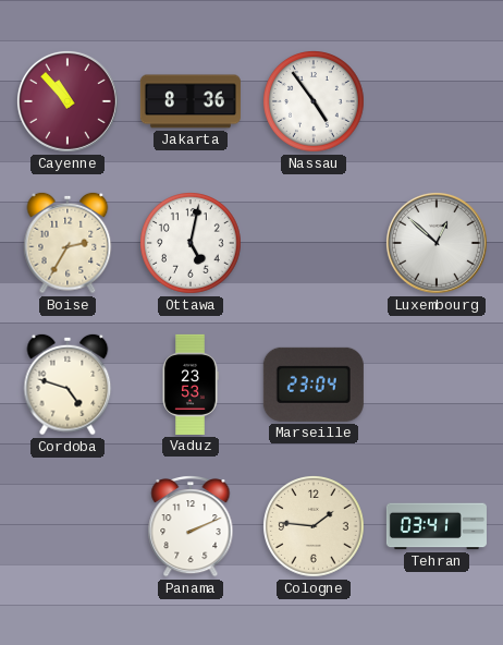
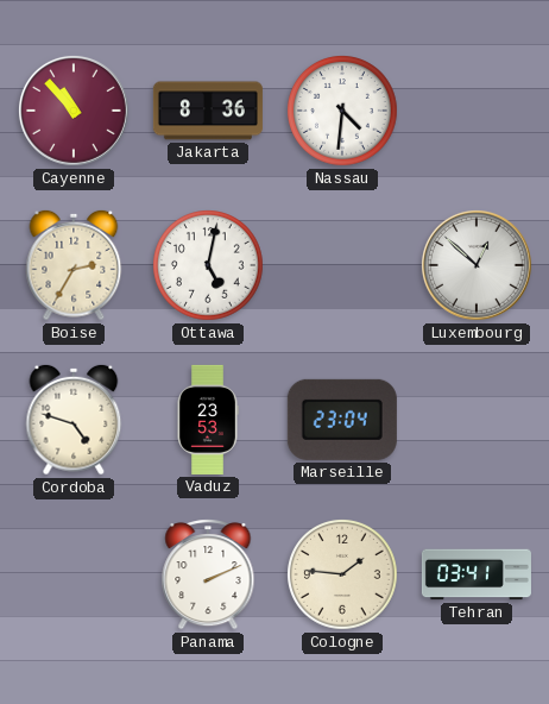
Nassau: 4:54 -> 4:31 (343, 112)
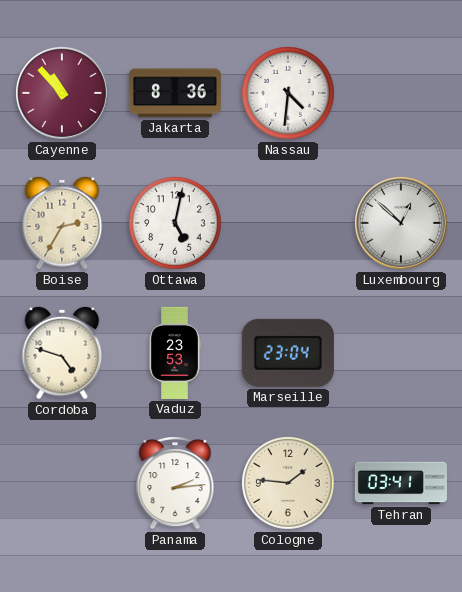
Panama: 2:11 -> 2:14 (175, 484)
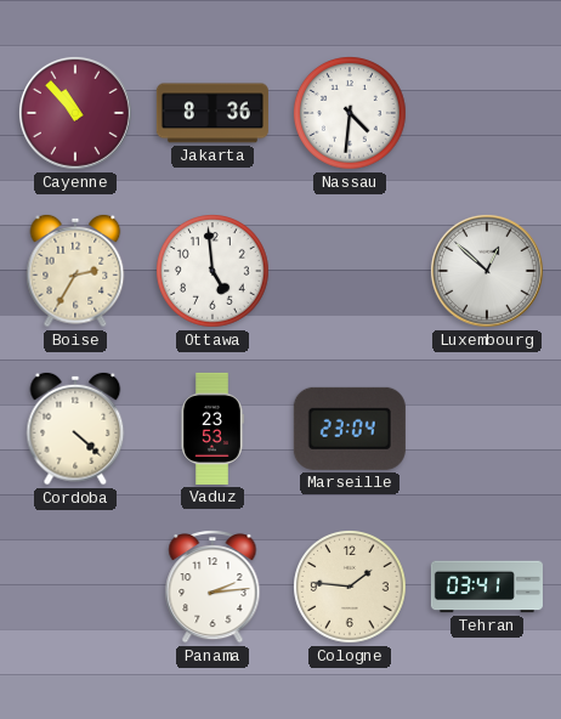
Ottawa: 5:02 -> 4:59 (214, 272)
Cordoba: 4:48 -> 4:22 (75, 429)
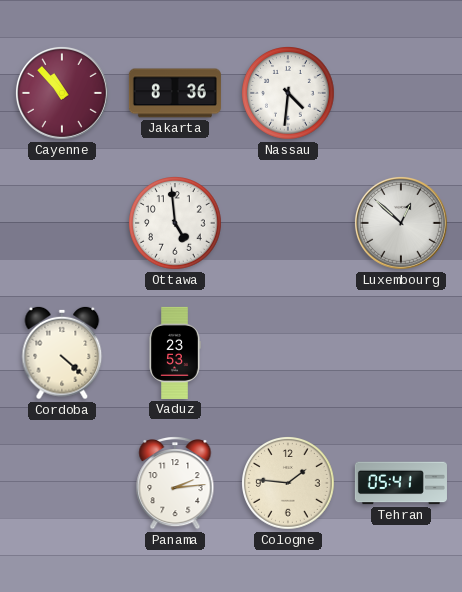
Boise: 2:35 -> none (75, 271)
Marseille: 23:04 -> none (350, 429)
Tehran: 03:41 -> 05:41 (401, 483)
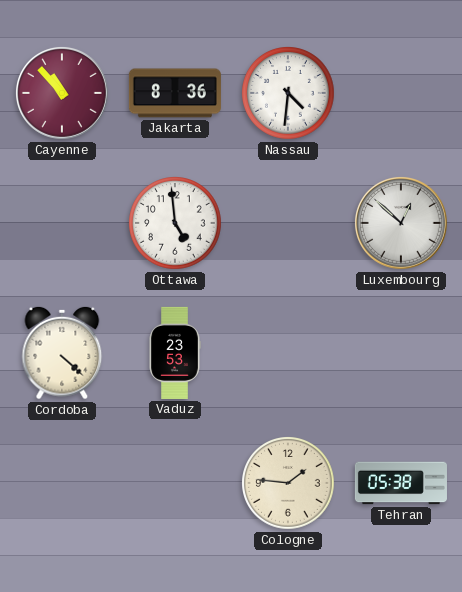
Panama: 2:14 -> none (175, 484)
Tehran: 05:41 -> 05:38 (401, 483)
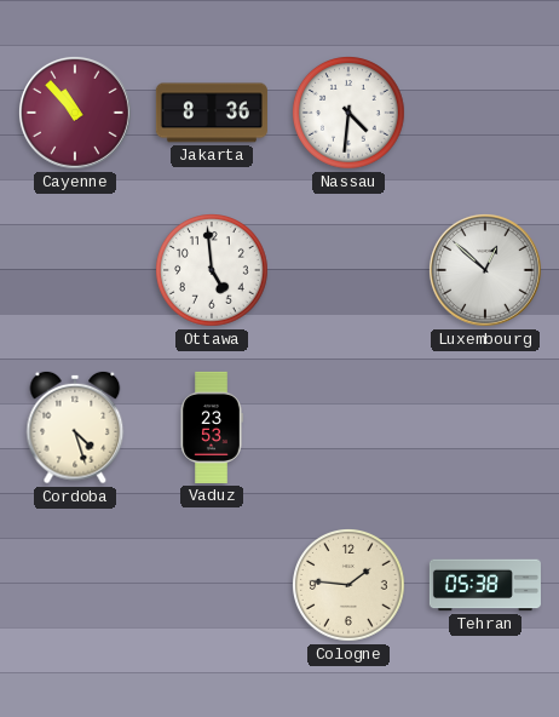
Cordoba: 4:22 -> 4:27 (75, 428)
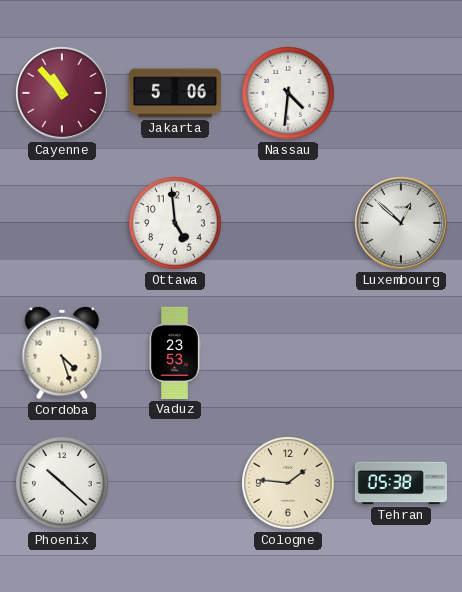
Jakarta: 8:36 -> 5:06 (175, 93)
Phoenix: none -> 10:22 (63, 484)
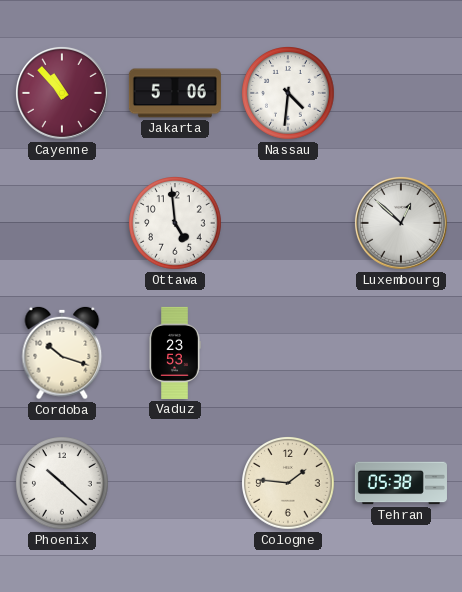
Cordoba: 4:27 -> 10:18 (62, 353)
